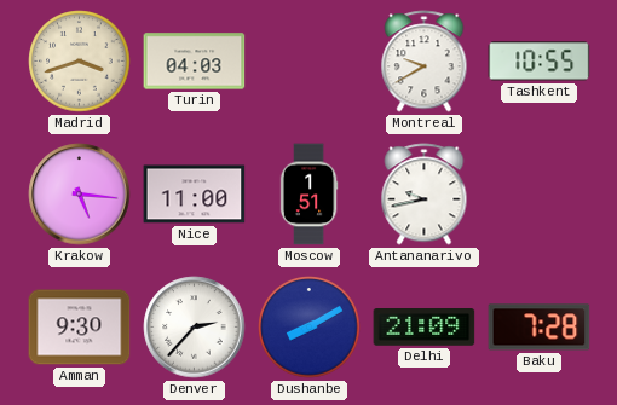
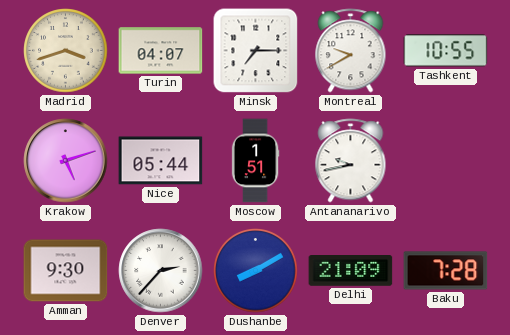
Turin: 04:03 -> 04:07 (161, 51)
Minsk: none -> 7:15 (256, 51)
Krakow: 5:16 -> 5:12 (66, 161)
Nice: 11:00 -> 05:44 (161, 161)
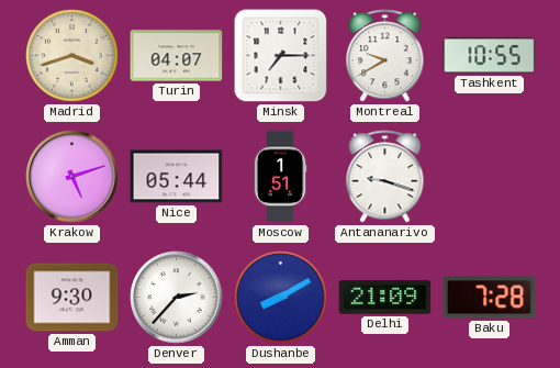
Antananarivo: 9:43 -> 9:18 (385, 177)
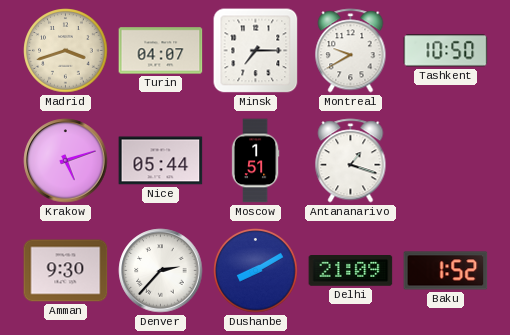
Tashkent: 10:55 -> 10:50 (446, 51)
Antananarivo: 9:18 -> 1:18 (351, 161)
Baku: 7:28 -> 1:52 (446, 271)
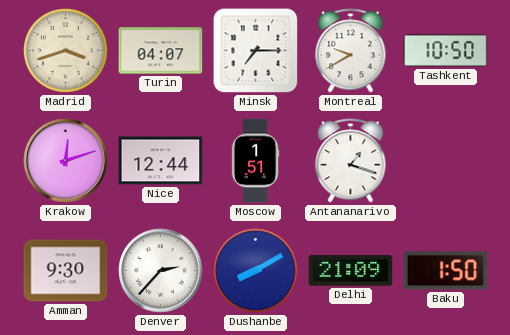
Krakow: 5:12 -> 12:12 (66, 161)
Nice: 05:44 -> 12:44 (161, 161)
Baku: 1:52 -> 1:50 (446, 271)
